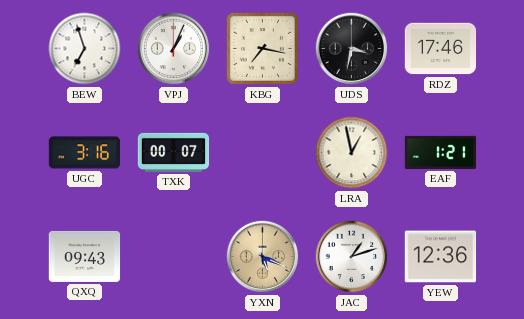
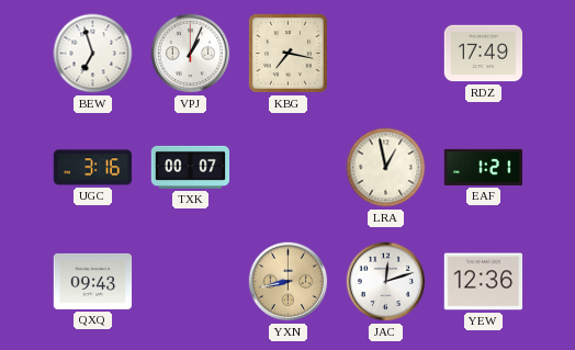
UDS: 3:32 -> none (352, 49)
RDZ: 17:46 -> 17:49 (484, 54)
YXN: 5:19 -> 8:43 (289, 282)
JAC: 1:12 -> 12:12 (386, 282)
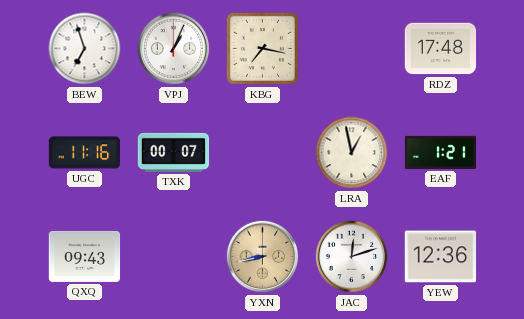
RDZ: 17:49 -> 17:48 (441, 49)
UGC: 3:16 -> 11:16 (85, 153)
